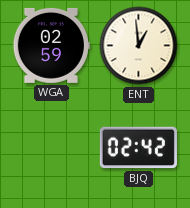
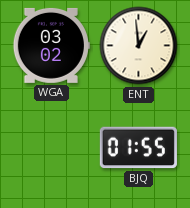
WGA: 02:59 -> 03:02 (51, 45)
BJQ: 02:42 -> 01:55 (138, 148)
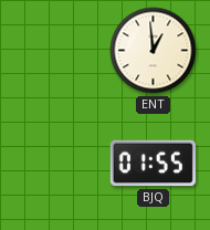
WGA: 03:02 -> none (51, 45)
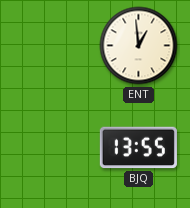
BJQ: 01:55 -> 13:55 (138, 148)
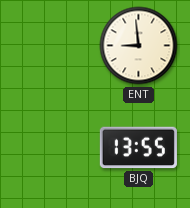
ENT: 12:59 -> 8:59 (139, 46)
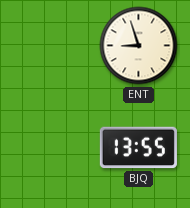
ENT: 8:59 -> 8:57 (139, 46)
